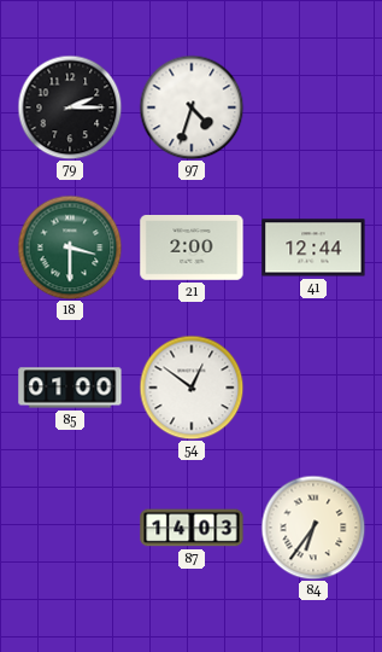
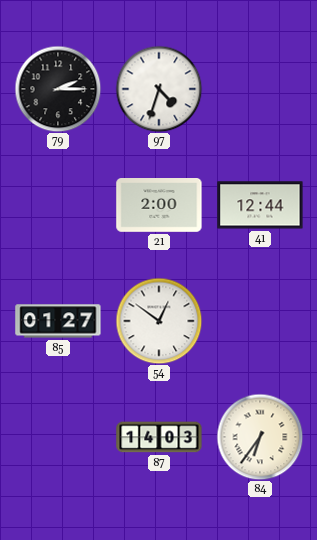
18: 3:30 -> none (70, 248)
85: 01:00 -> 01:27 (58, 321)
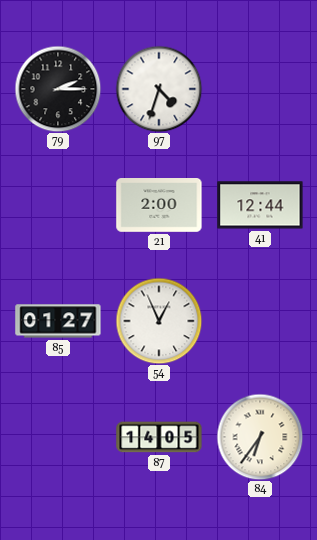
54: 12:51 -> 12:56 (159, 321)
87: 14:03 -> 14:05 (159, 437)
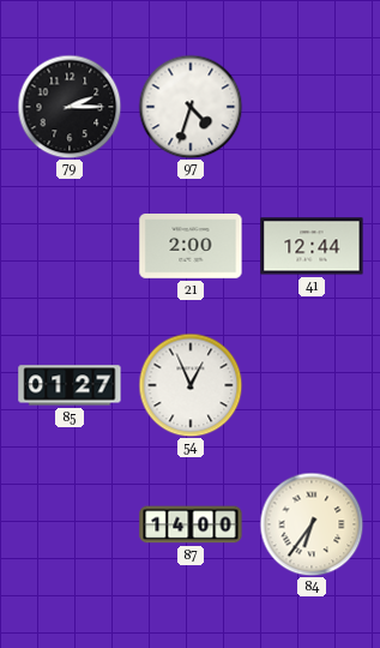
87: 14:05 -> 14:00 (191, 524)
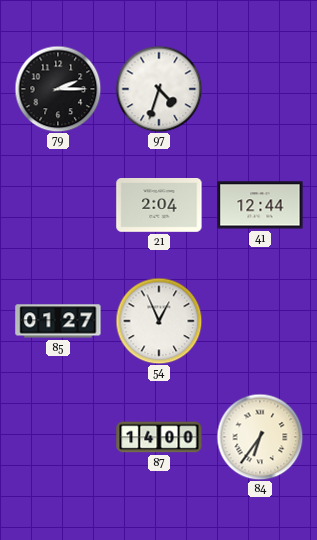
21: 2:00 -> 2:04 (159, 206)
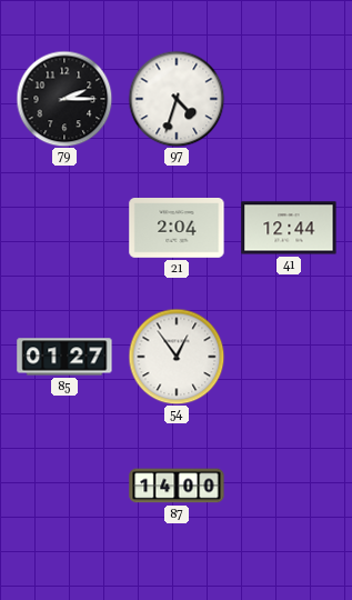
54: 12:56 -> 12:54 (177, 357)
84: 6:36 -> none (260, 437)
